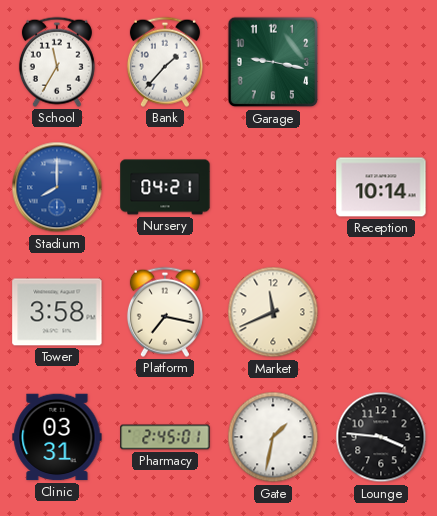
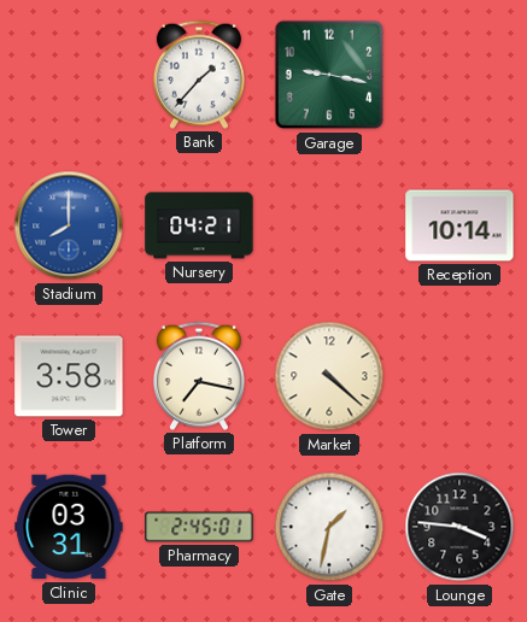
School: 11:35 -> none (57, 62)
Market: 11:41 -> 4:22 (329, 376)
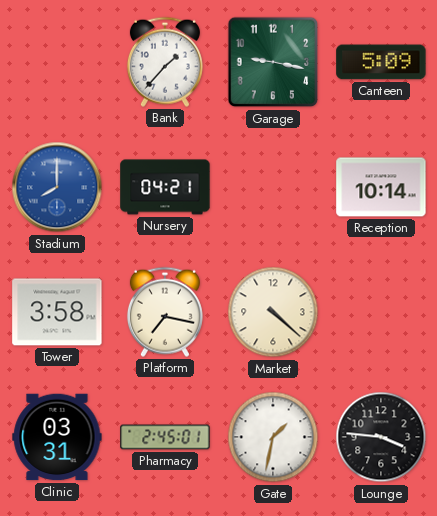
Canteen: none -> 5:09 (381, 62)
